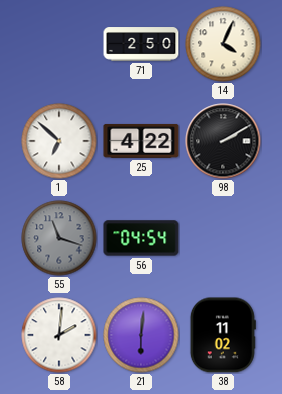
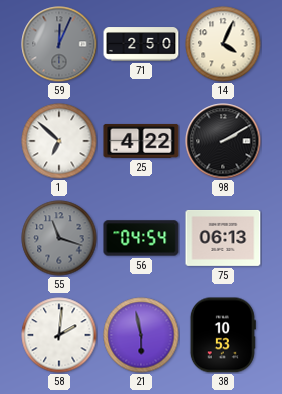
59: none -> 12:04 (59, 44)
75: none -> 06:13 (223, 238)
21: 6:01 -> 5:58 (141, 335)
38: 11:02 -> 10:53 (223, 335)
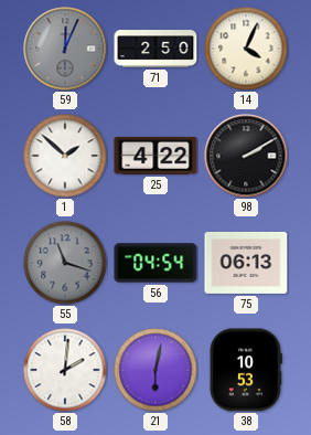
1: 6:52 -> 1:52 (65, 156)
21: 5:58 -> 6:02 (155, 370)
